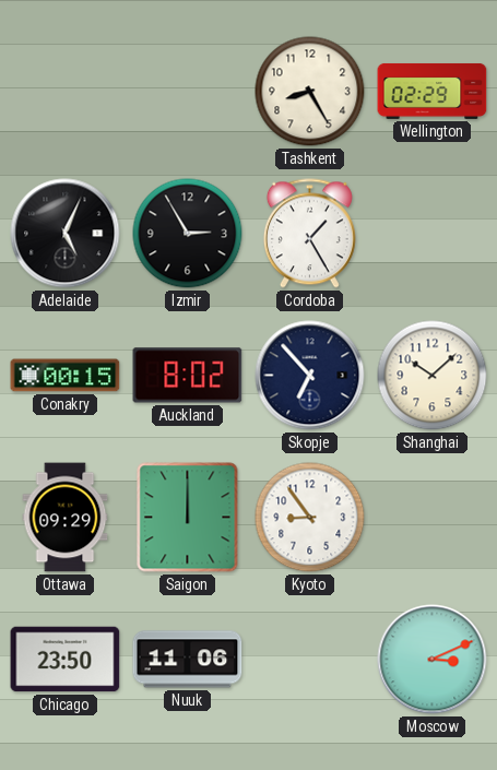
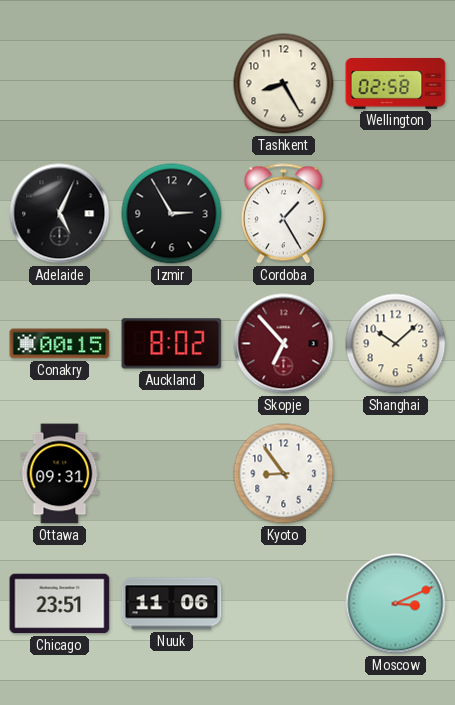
Wellington: 02:29 -> 02:58 (396, 83)
Skopje dial: navy -> burgundy (284, 344)
Ottawa: 09:29 -> 09:31 (60, 474)
Saigon: 12:00 -> none (188, 518)
Chicago: 23:50 -> 23:51 (60, 604)
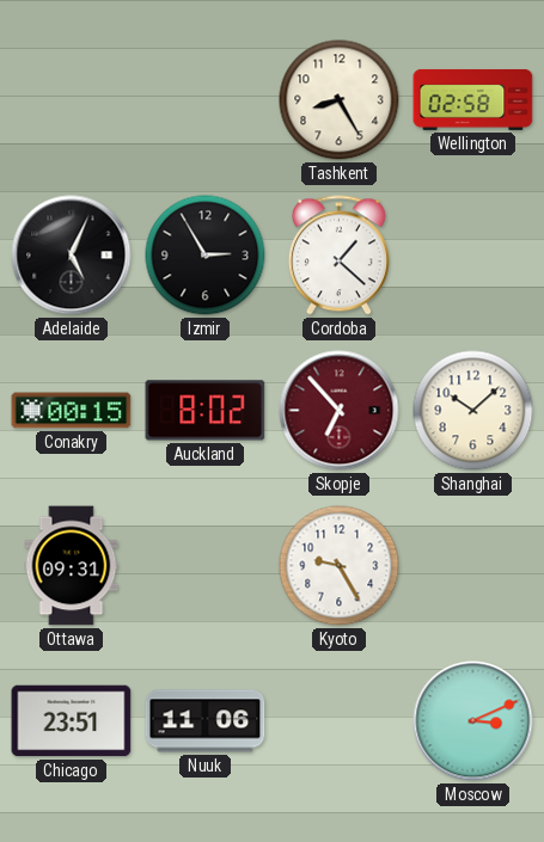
Cordoba: 1:25 -> 1:22 (338, 256)
Kyoto: 8:54 -> 9:25 (340, 566)
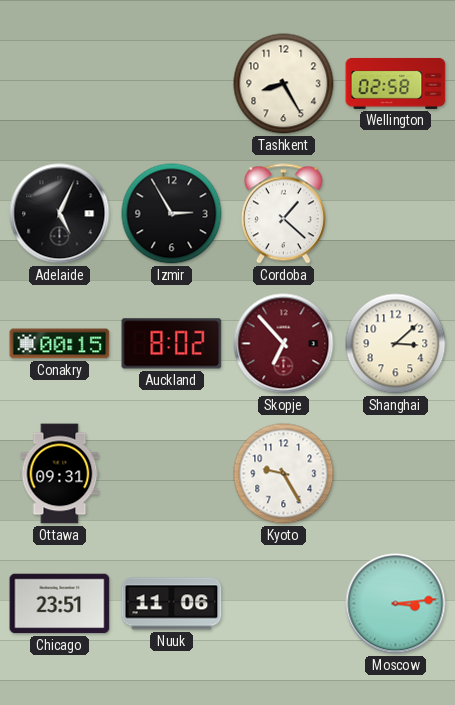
Shanghai: 10:08 -> 3:08 (396, 344)
Moscow: 3:11 -> 3:14 (396, 604)
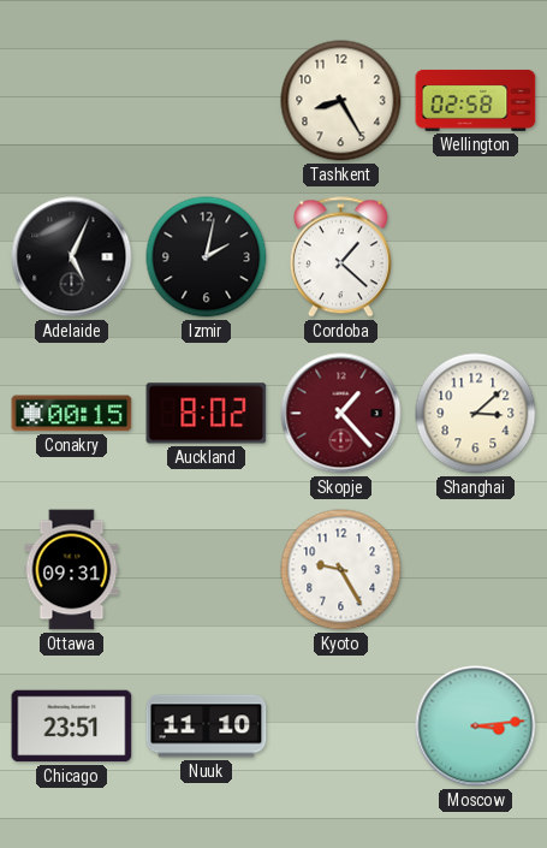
Izmir: 2:55 -> 2:02 (207, 257)
Skopje: 6:53 -> 1:23 (341, 414)
Nuuk: 11:06 -> 11:10 (207, 727)
